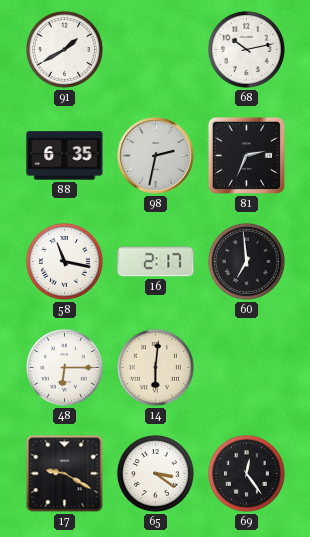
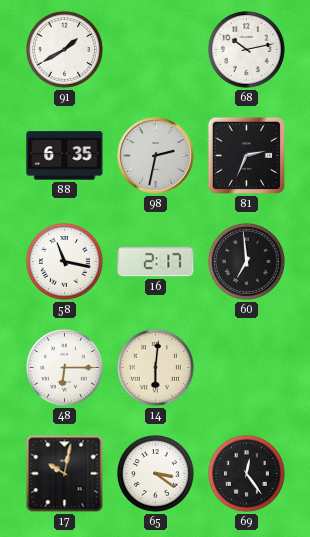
17: 9:20 -> 10:02 (65, 474)
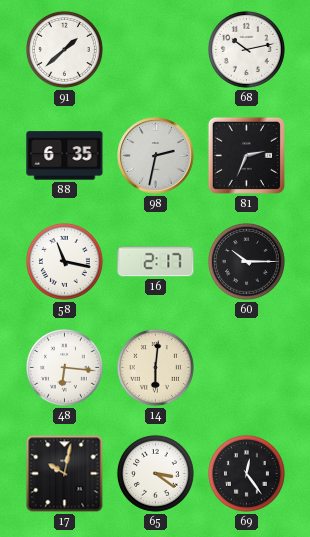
91: 1:40 -> 1:38 (64, 49)
60: 6:59 -> 10:15 (246, 261)
48: 6:15 -> 6:16 (64, 367)
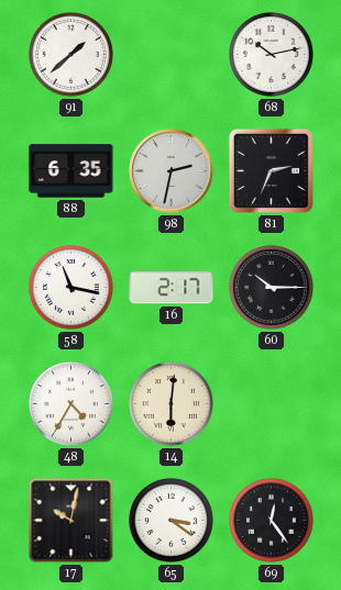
48: 6:16 -> 4:35 (70, 403)
